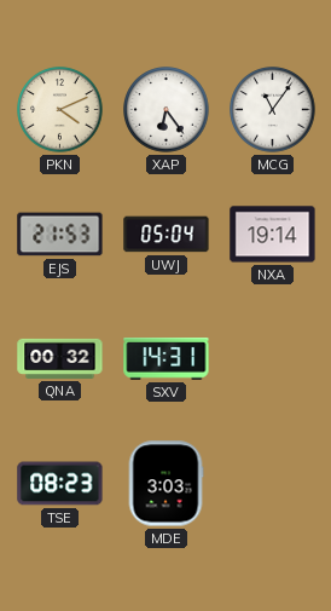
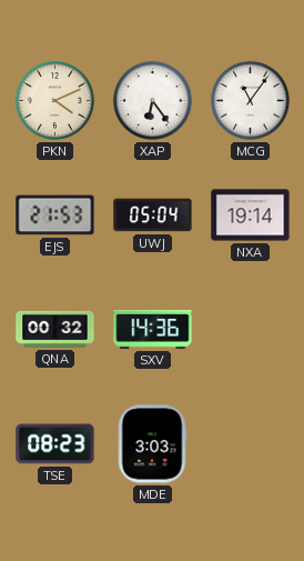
SXV: 14:31 -> 14:36 (153, 330)
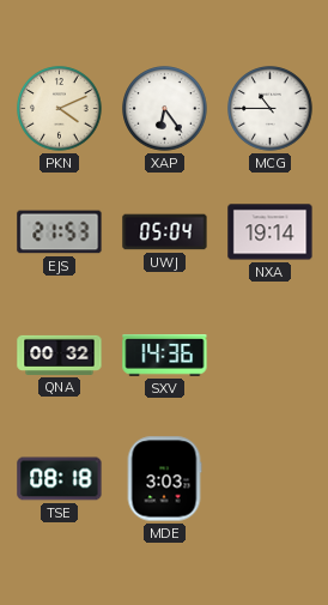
MCG: 11:06 -> 10:45 (271, 109)
TSE: 08:23 -> 08:18 (60, 479)
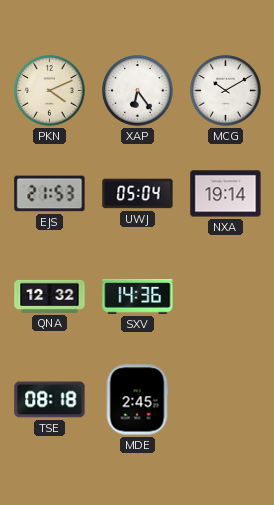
MCG: 10:45 -> 10:10 (226, 91)
QNA: 00:32 -> 12:32 (50, 296)
MDE: 3:03 -> 2:45 (137, 400)
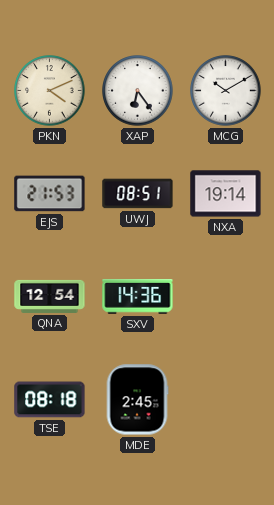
UWJ: 05:04 -> 08:51 (138, 194)
QNA: 12:32 -> 12:54 (50, 296)
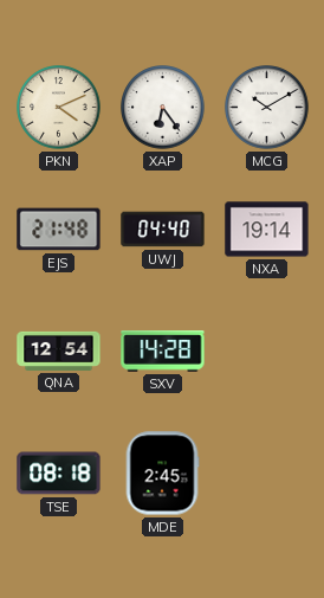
EJS: 21:53 -> 21:48 (59, 230)
UWJ: 08:51 -> 04:40 (163, 230)
SXV: 14:36 -> 14:28 (163, 352)
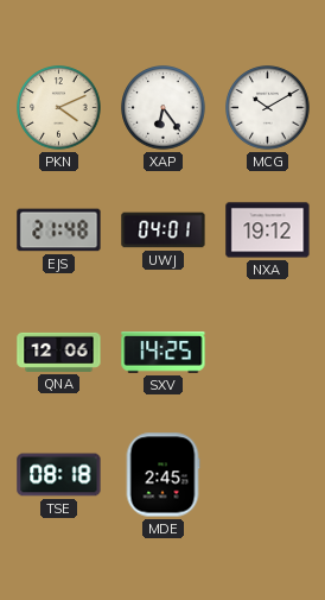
UWJ: 04:40 -> 04:01 (164, 230)
NXA: 19:14 -> 19:12 (268, 230)
QNA: 12:54 -> 12:06 (59, 352)
SXV: 14:28 -> 14:25 (164, 353)
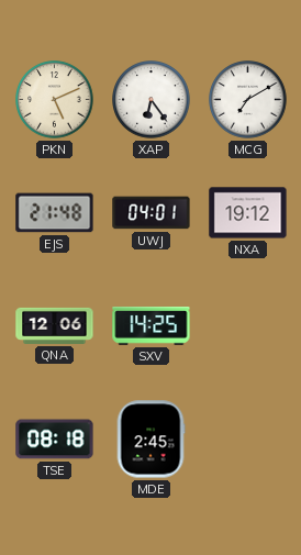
PKN: 4:11 -> 5:11 (55, 100)
MCG: 10:10 -> 7:10 (248, 100)
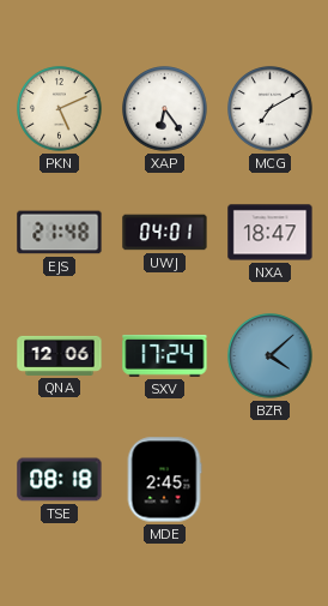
NXA: 19:12 -> 18:47 (271, 233)
SXV: 14:25 -> 17:24 (165, 356)
BZR: none -> 4:08 (271, 356)
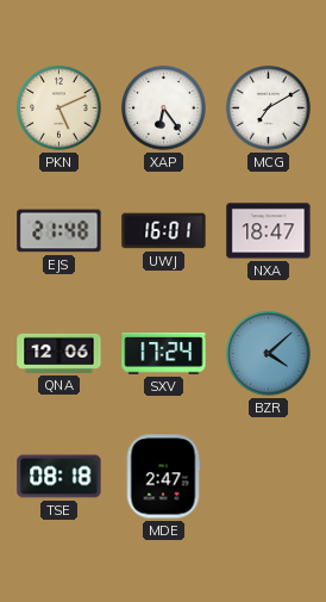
UWJ: 04:01 -> 16:01 (164, 231)
MDE: 2:45 -> 2:47 (163, 477)
